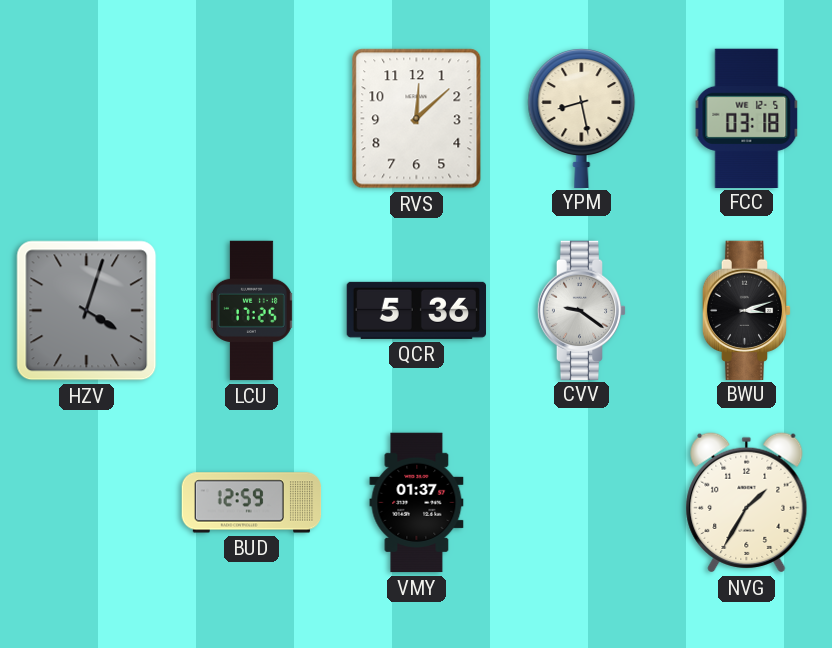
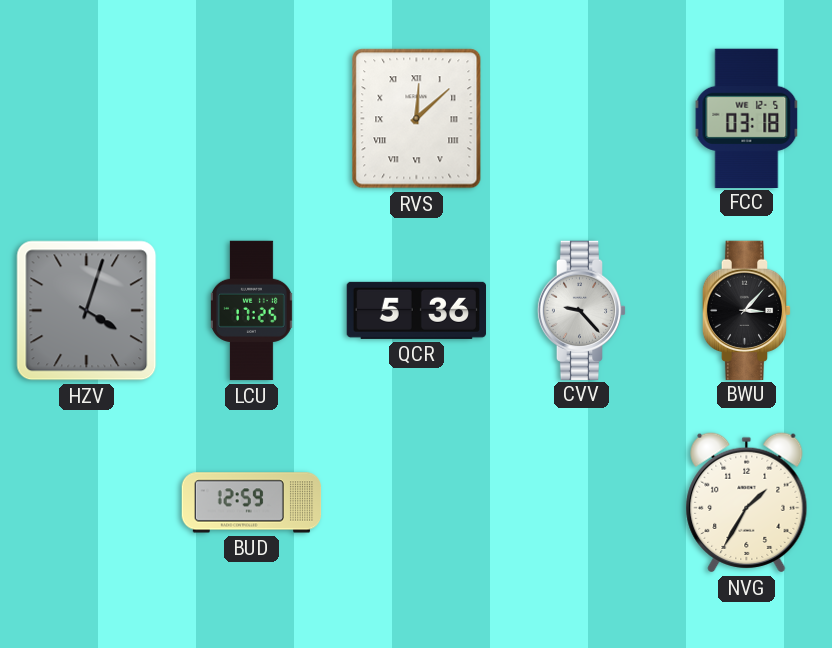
RVS numerals: Arabic -> Roman (417, 119)
YPM: 8:28 -> none (582, 118)
CVV: 9:21 -> 9:23 (582, 310)
BWU: 3:12 -> 3:07 (747, 310)
VMY: 01:37 -> none (417, 503)
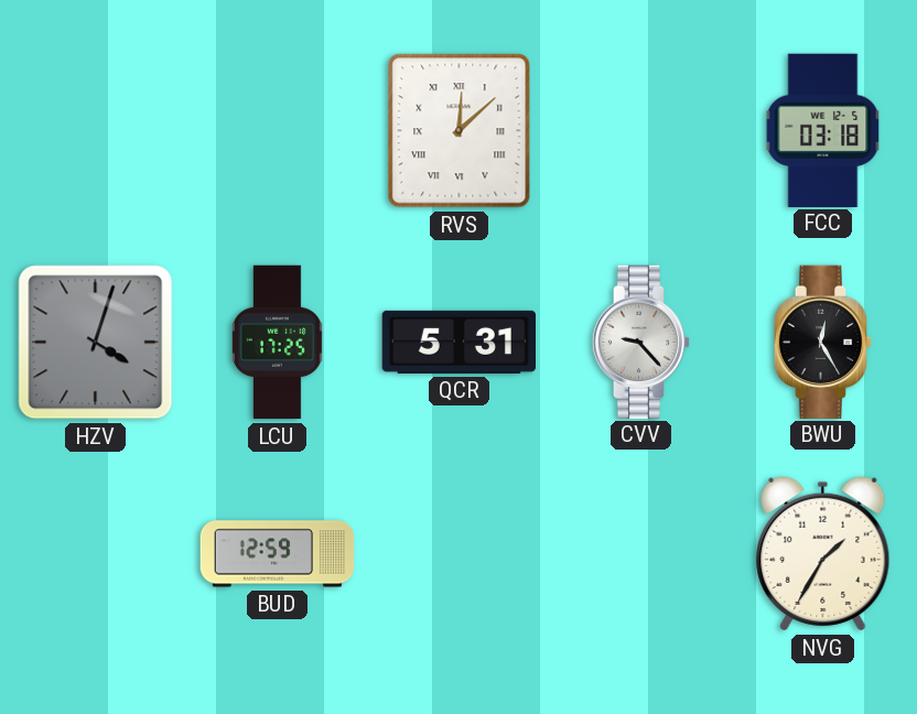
QCR: 5:36 -> 5:31 (458, 342)
BWU: 3:07 -> 12:25 (823, 342)
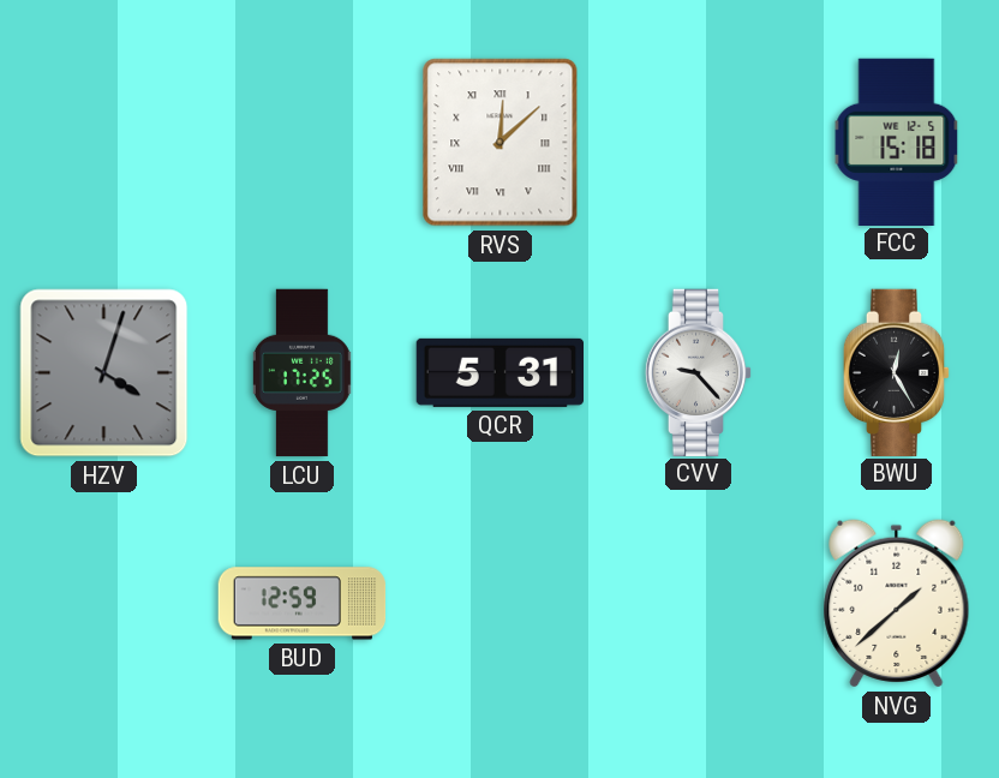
FCC: 03:18 -> 15:18 (897, 142)
NVG: 1:35 -> 1:38 (897, 604)
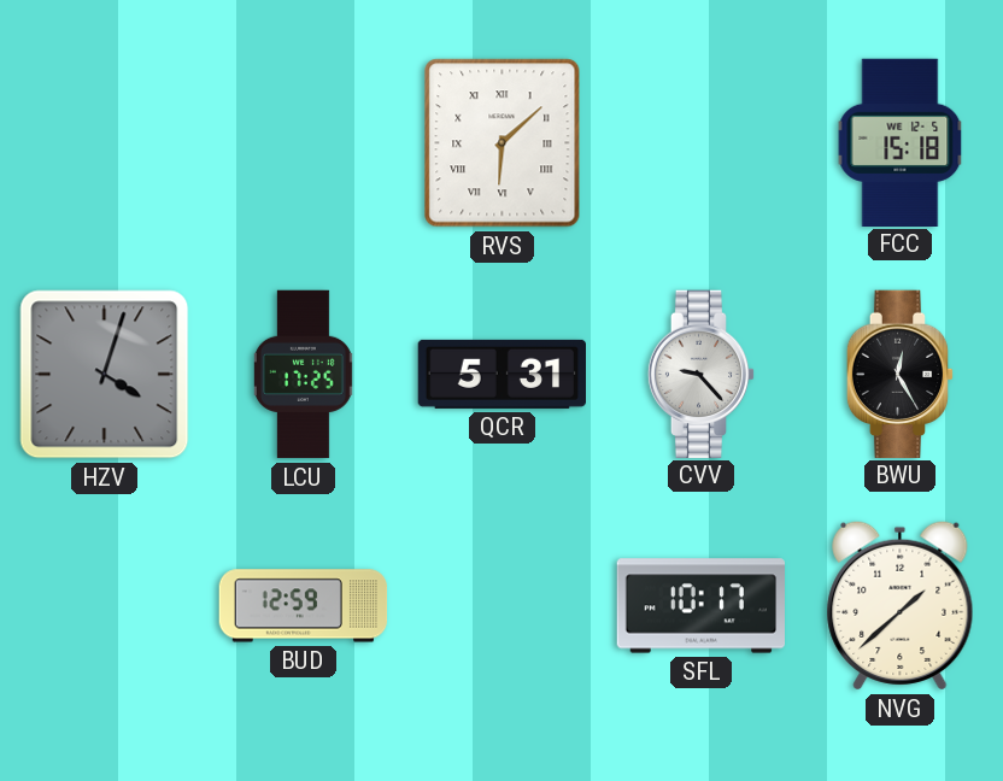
RVS: 12:08 -> 6:08 (503, 143)
SFL: none -> 10:17 (702, 606)
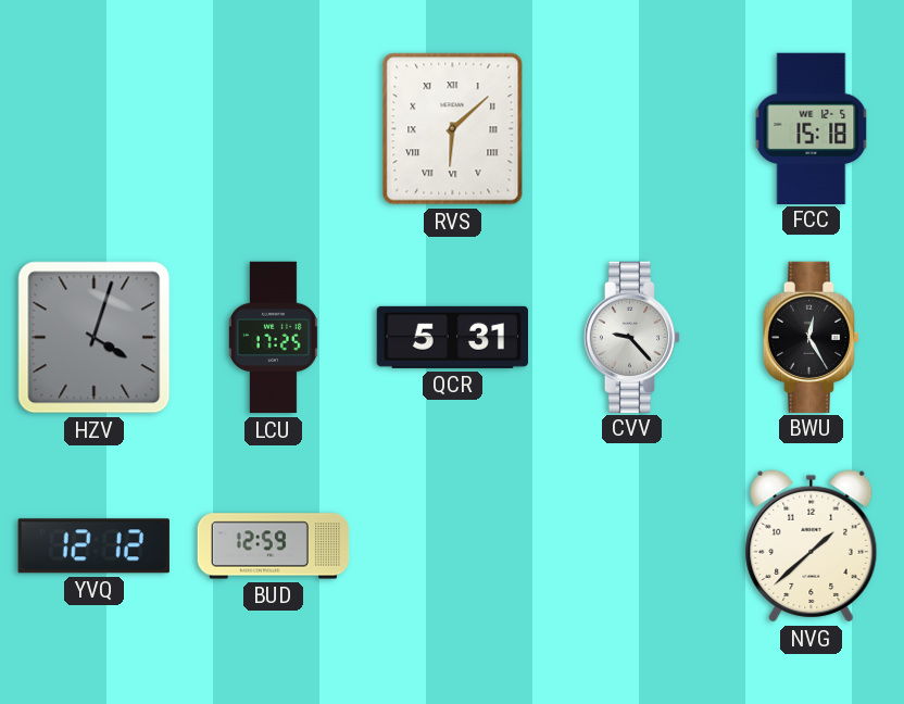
YVQ: none -> 12:12 (93, 546)
SFL: 10:17 -> none (702, 606)
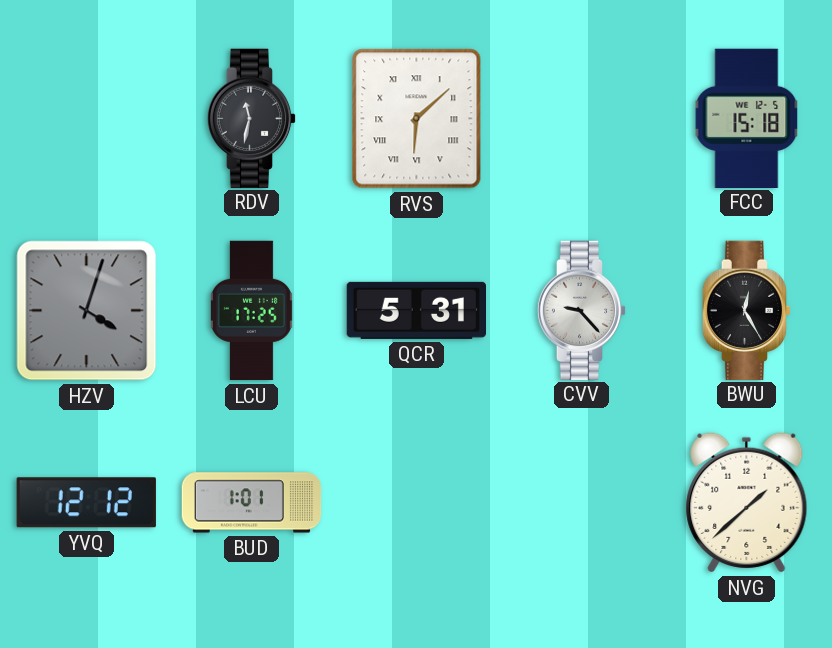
RDV: none -> 11:32 (252, 118)
BUD: 12:59 -> 1:01 (252, 503)
